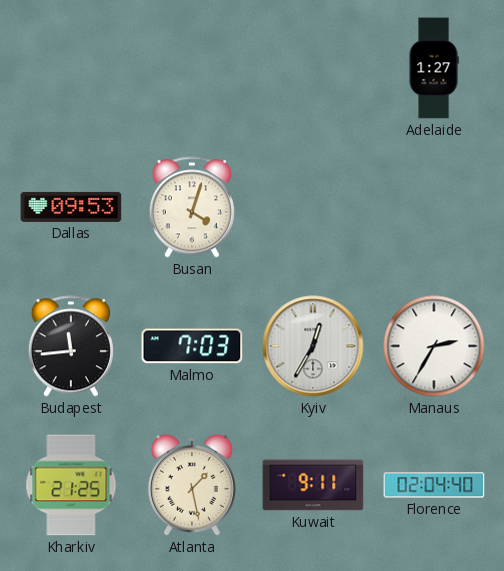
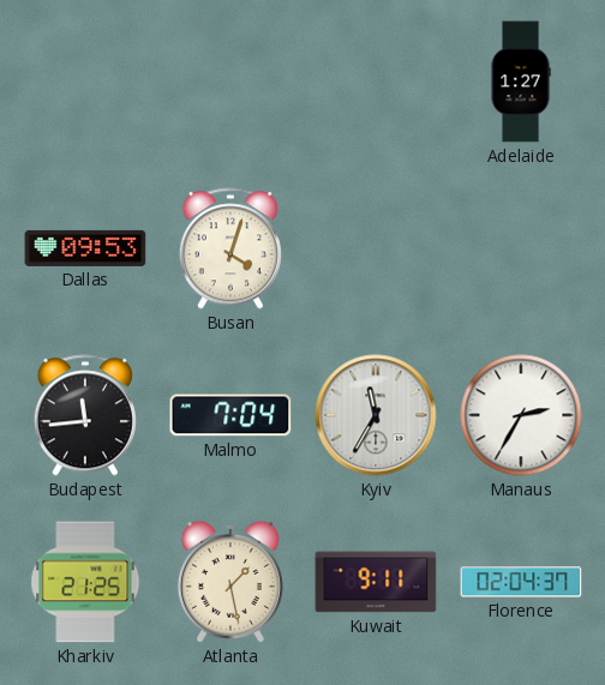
Malmo: 7:03 -> 7:04 (230, 415)
Kyiv: 12:35 -> 11:35 (376, 415)
Florence: 02:04:40 -> 02:04:37 (521, 582)
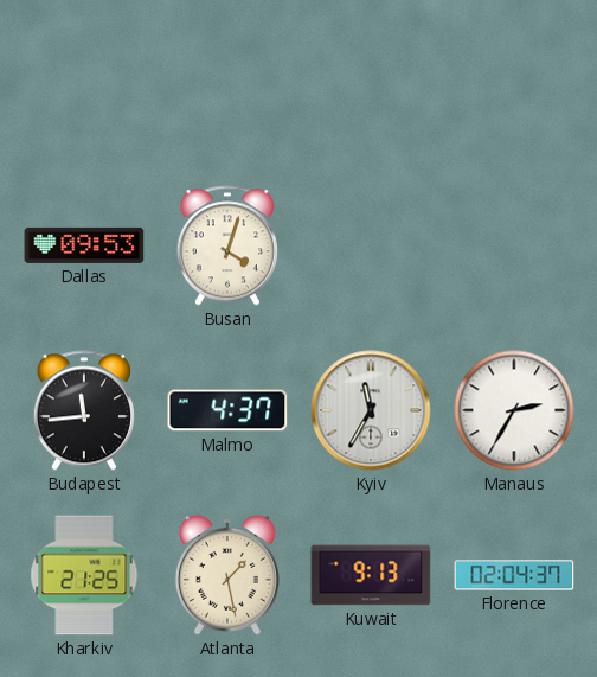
Adelaide: 1:27 -> none (521, 82)
Malmo: 7:04 -> 4:37 (227, 410)
Kuwait: 9:11 -> 9:13 (371, 575)
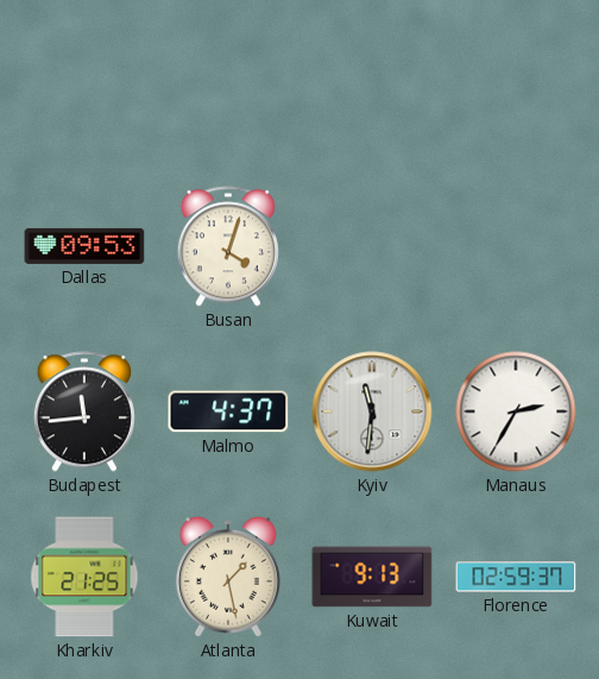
Kyiv: 11:35 -> 11:31 (372, 411)
Florence: 02:04 -> 02:59 (516, 577)
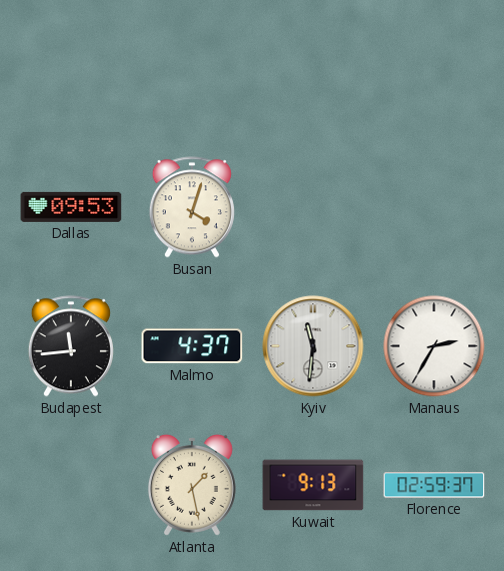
Kharkiv: 21:25 -> none (84, 577)
